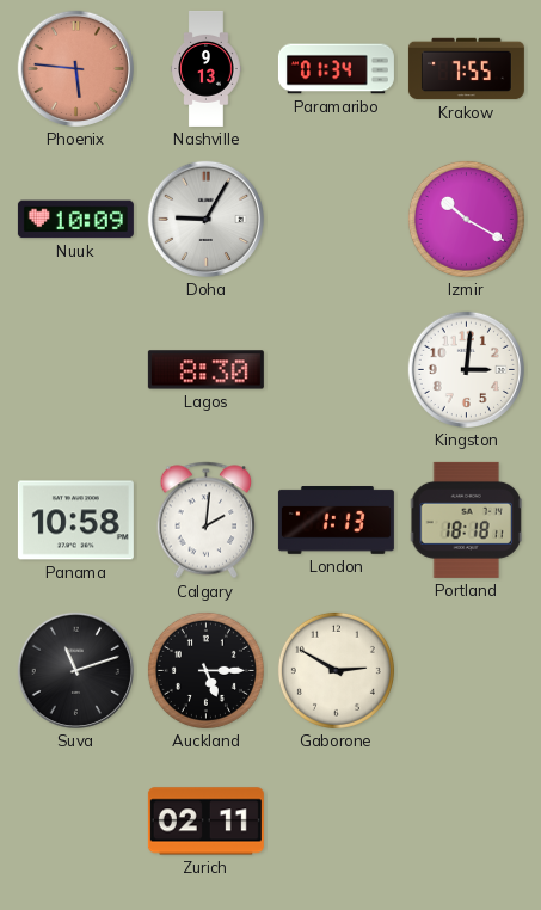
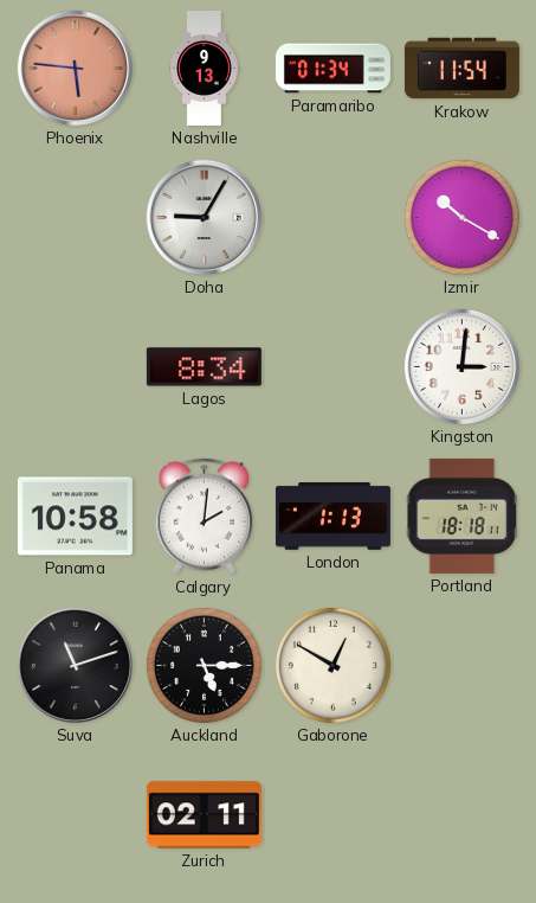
Krakow: 7:55 -> 11:54 (461, 69)
Nuuk: 10:09 -> none (75, 220)
Lagos: 8:30 -> 8:34 (204, 367)
Gaborone: 2:50 -> 12:50 (332, 665)
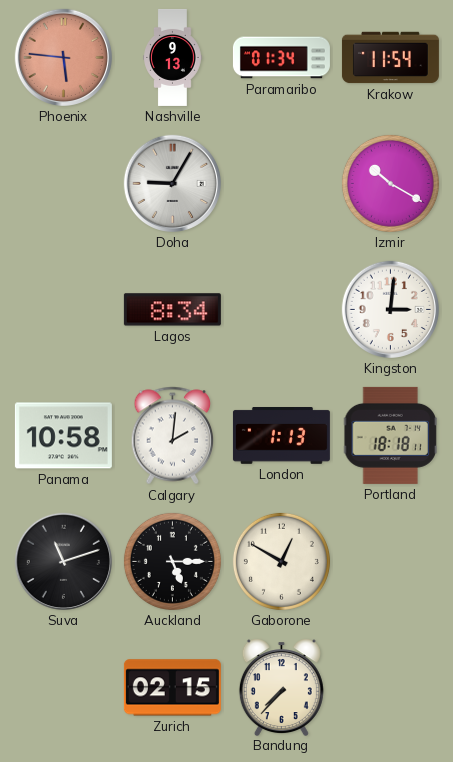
Zurich: 02:11 -> 02:15 (172, 688)
Bandung: none -> 7:37 (281, 687)
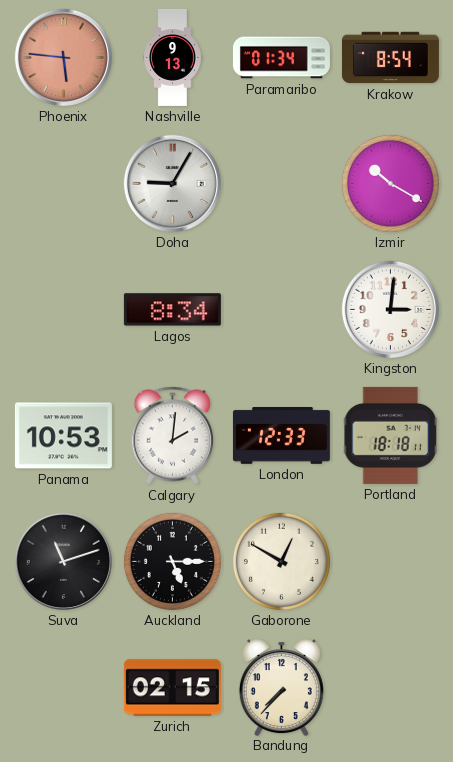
Krakow: 11:54 -> 8:54 (390, 58)
Panama: 10:58 -> 10:53 (63, 436)
London: 1:13 -> 12:33 (281, 436)
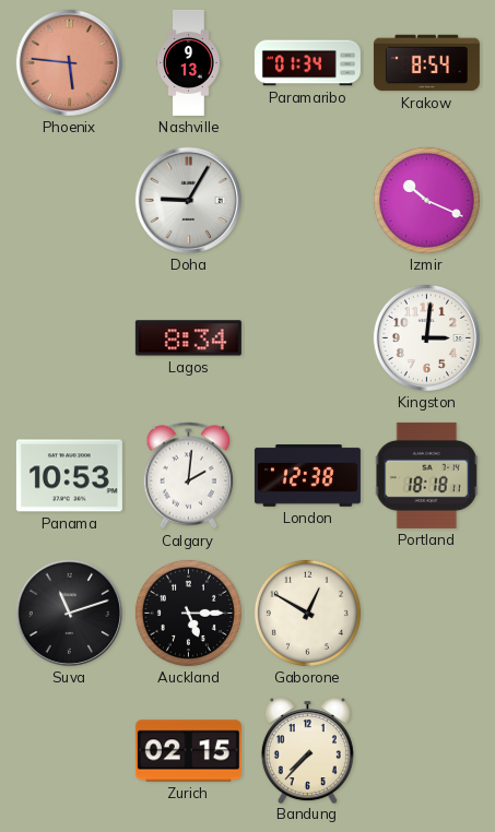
Izmir: 10:20 -> 10:19 (426, 200)
London: 12:33 -> 12:38 (307, 476)
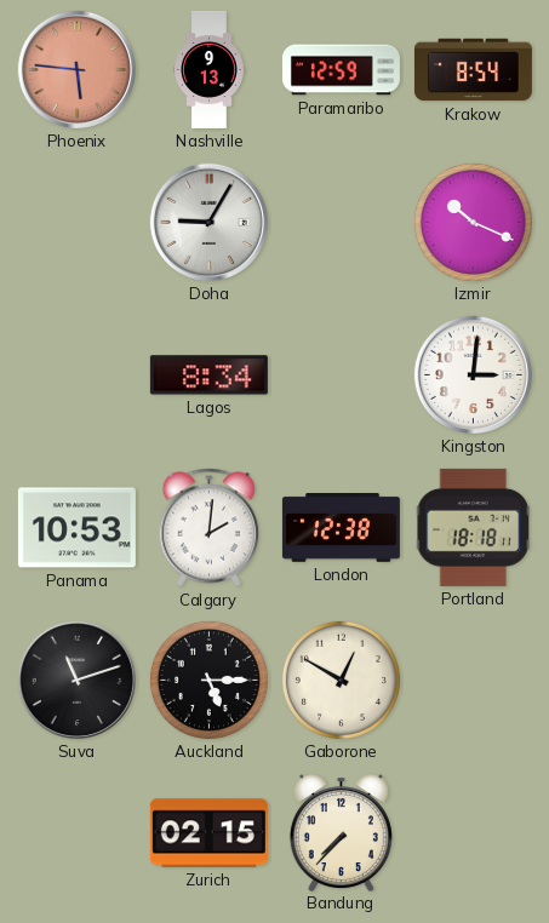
Paramaribo: 01:34 -> 12:59 (341, 70)
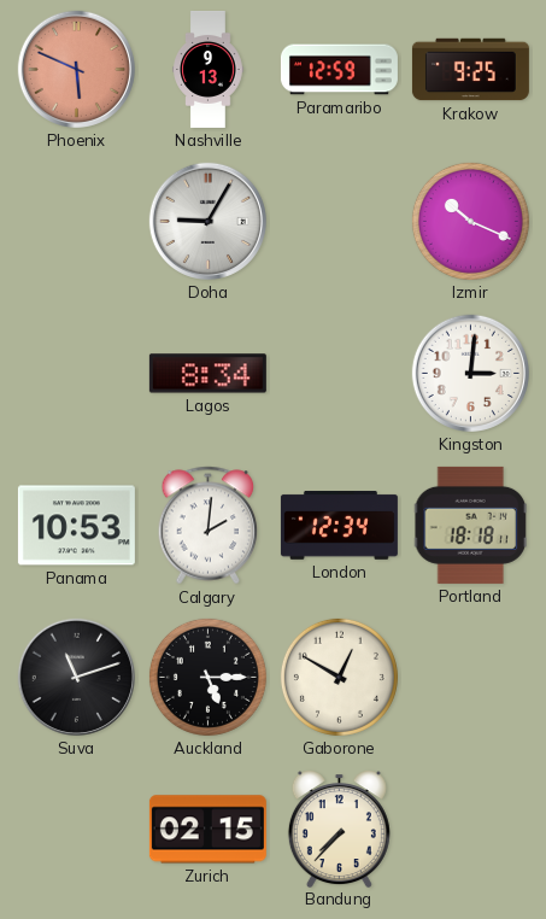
Phoenix: 5:46 -> 5:49 (76, 69)
Krakow: 8:54 -> 9:25 (470, 70)
London: 12:38 -> 12:34 (339, 526)
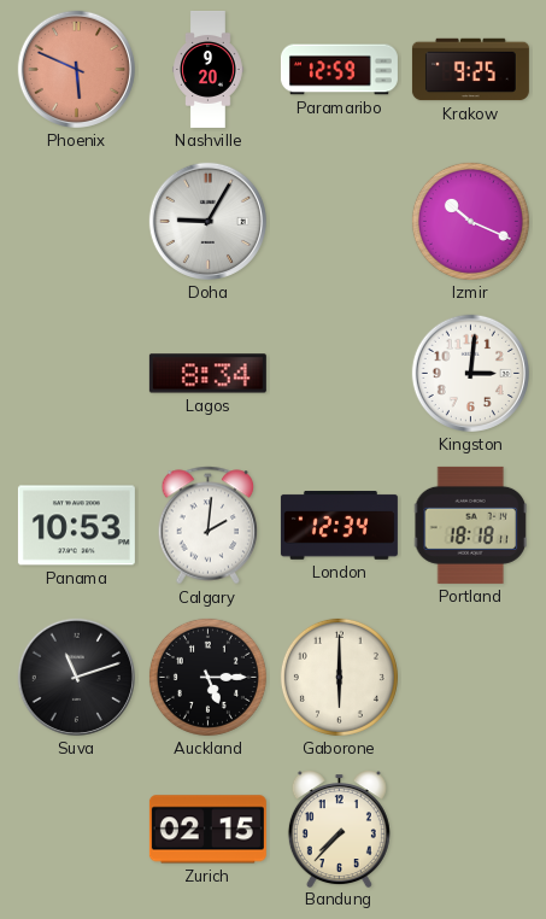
Nashville: 9:13 -> 9:20 (209, 69)
Gaborone: 12:50 -> 6:00 (339, 677)
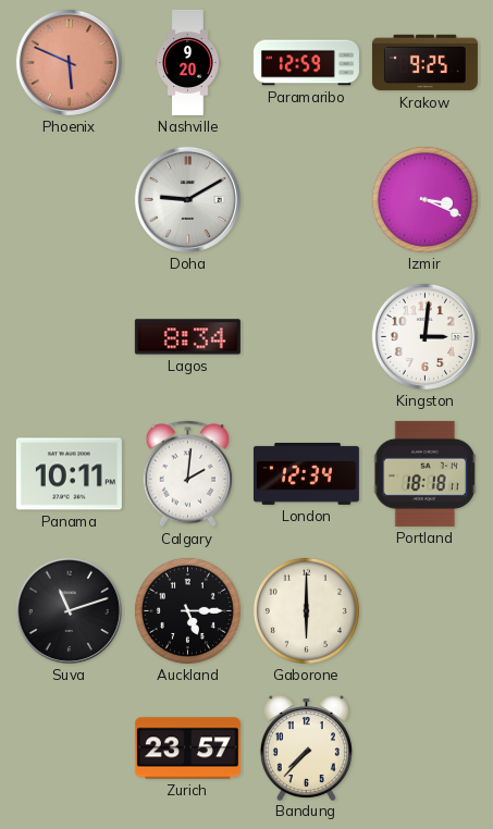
Doha: 9:05 -> 9:10 (187, 199)
Izmir: 10:19 -> 3:19 (424, 199)
Panama: 10:53 -> 10:11 (69, 474)
Zurich: 02:15 -> 23:57 (187, 748)
